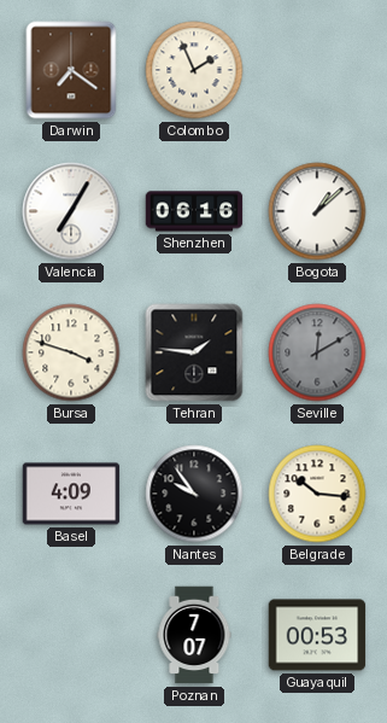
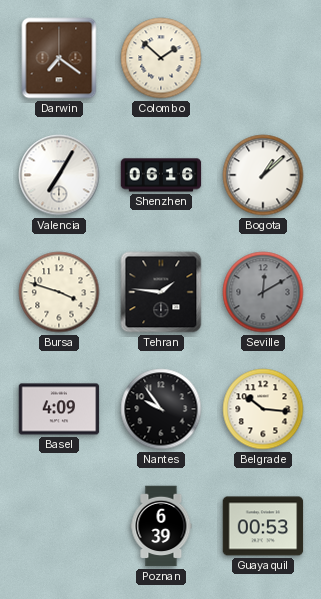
Colombo: 1:56 -> 1:52 (161, 58)
Poznan: 7:07 -> 6:39 (161, 526)
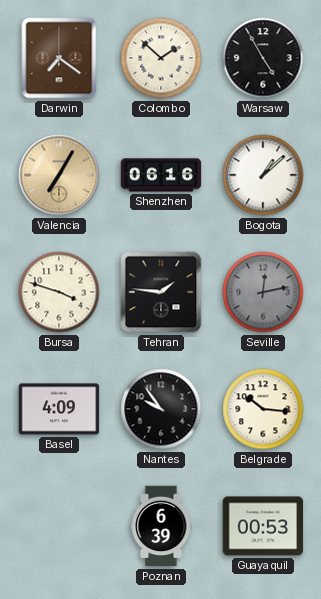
Warsaw: none -> 4:55 (263, 58)
Valencia dial: white -> champagne (59, 175)
Seville: 12:10 -> 12:13 (263, 292)
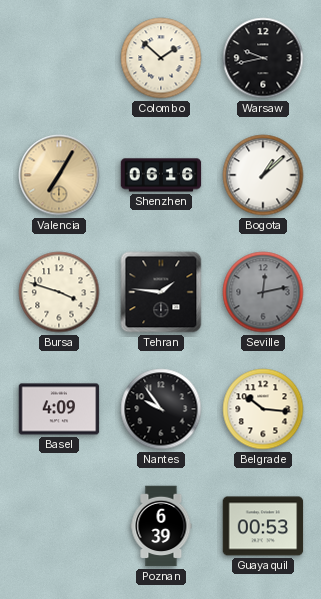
Darwin: 7:21 -> none (59, 58)
Warsaw: 4:55 -> 9:43 (263, 58)
